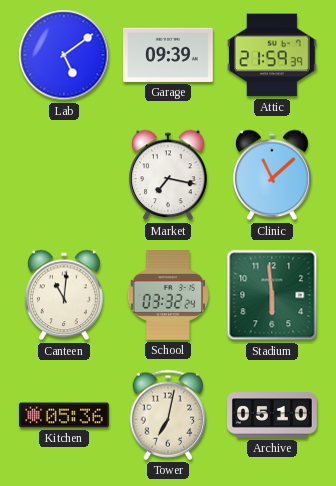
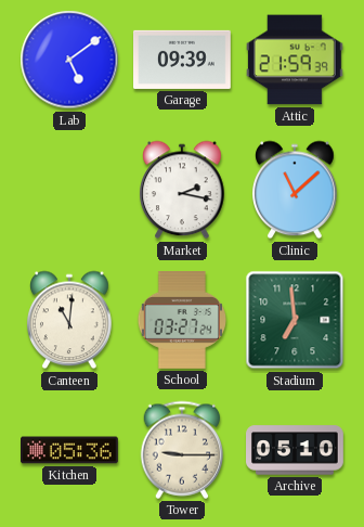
Market: 7:17 -> 2:17 (183, 190)
School: 03:32 -> 03:27 (181, 321)
Stadium: 5:59 -> 6:59 (295, 320)
Tower: 7:02 -> 9:15 (182, 450)
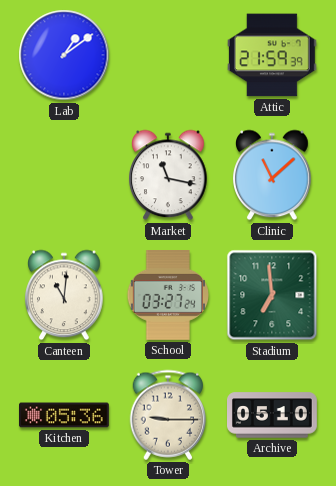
Lab: 5:09 -> 1:09 (64, 55)
Garage: 09:39 -> none (183, 60)
Market: 2:17 -> 11:17 (169, 175)
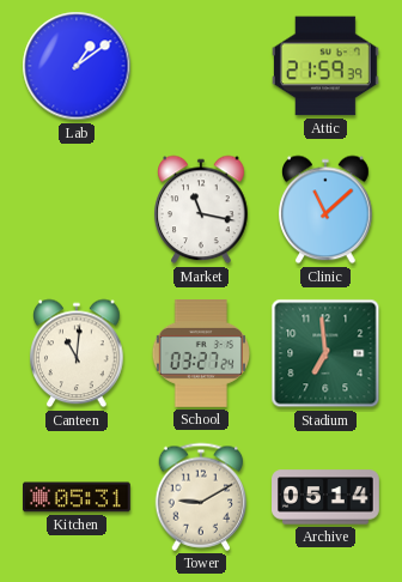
Kitchen: 05:36 -> 05:31 (78, 497)
Tower: 9:15 -> 9:10 (201, 497)
Archive: 05:10 -> 05:14 (327, 497)
